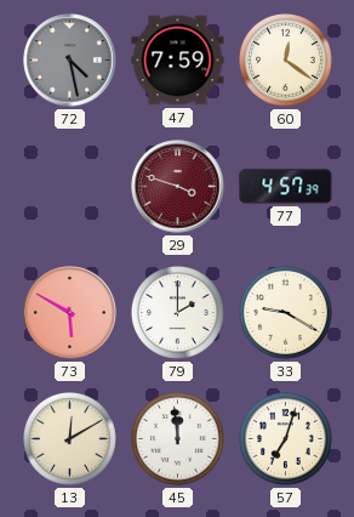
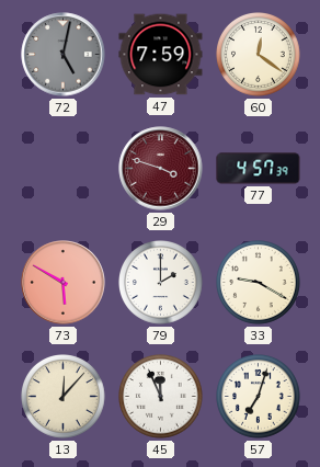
72: 4:28 -> 5:02 (64, 55)
13: 12:10 -> 12:07 (64, 397)
45: 11:59 -> 11:56 (161, 397)
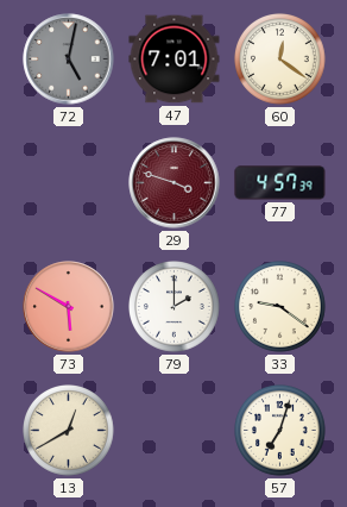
47: 7:59 -> 7:01 (175, 60)
33: 9:20 -> 9:21 (280, 307)
13: 12:07 -> 12:40 (69, 431)
45: 11:56 -> none (161, 397)
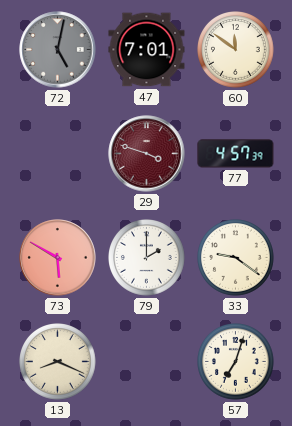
60: 12:21 -> 11:51 (236, 50)
13: 12:40 -> 8:19 (58, 362)
